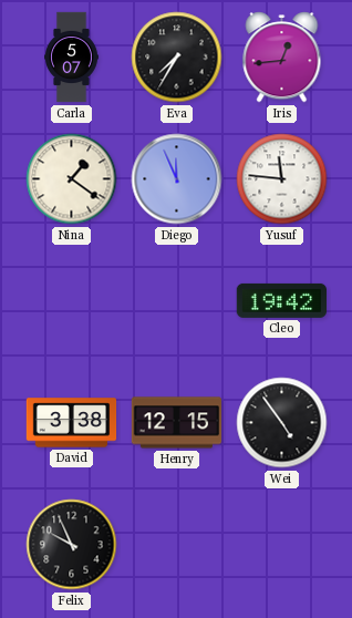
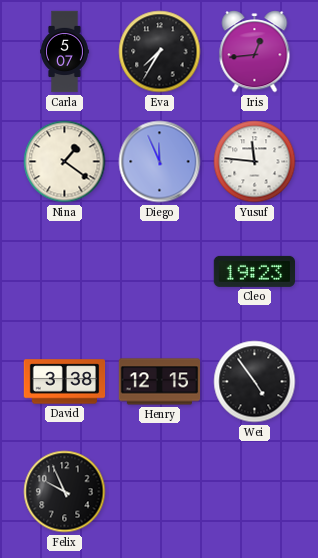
Cleo: 19:42 -> 19:23 (254, 271)
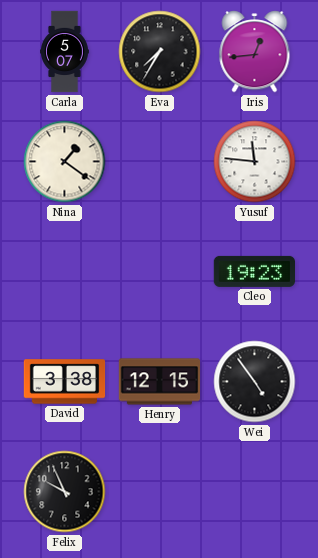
Diego: 11:56 -> none (160, 162)
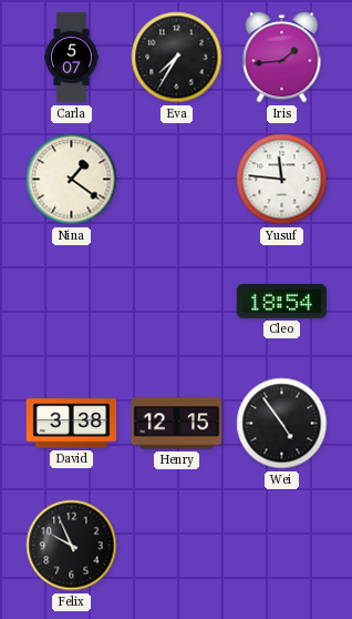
Iris: 12:44 -> 1:44 (282, 58)
Cleo: 19:23 -> 18:54 (281, 301)
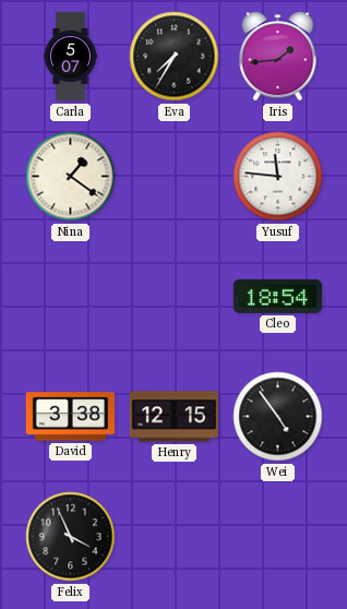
Felix: 9:56 -> 3:56 (71, 537)
